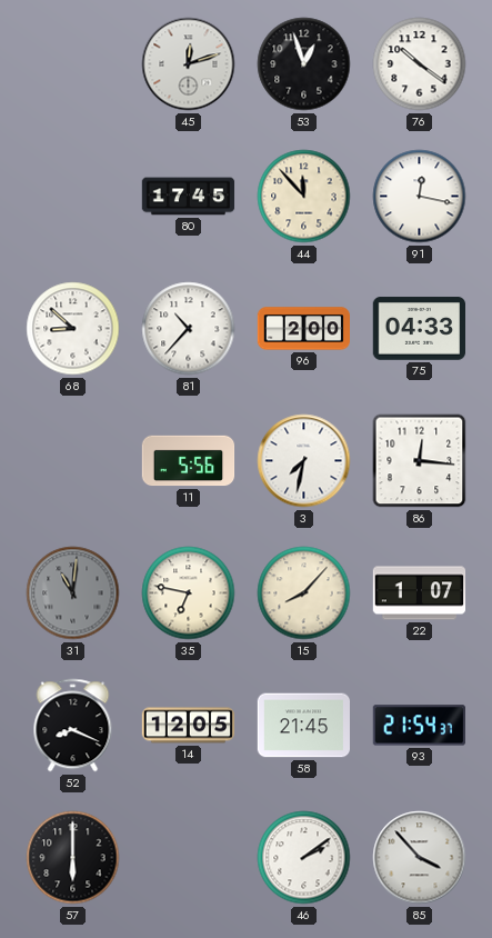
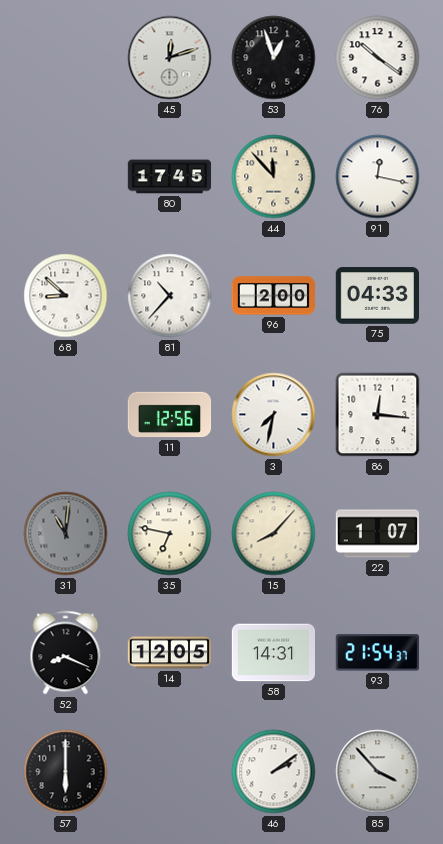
11: 5:56 -> 12:56 (170, 415)
58: 21:45 -> 14:31 (273, 653)
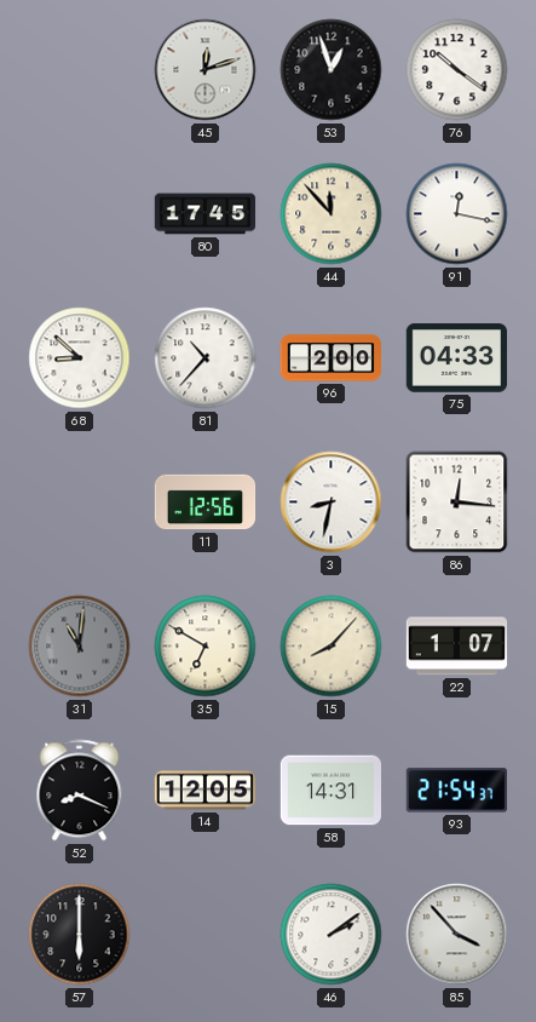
3: 7:32 -> 8:32 (332, 503)
35: 6:47 -> 6:50 (206, 647)
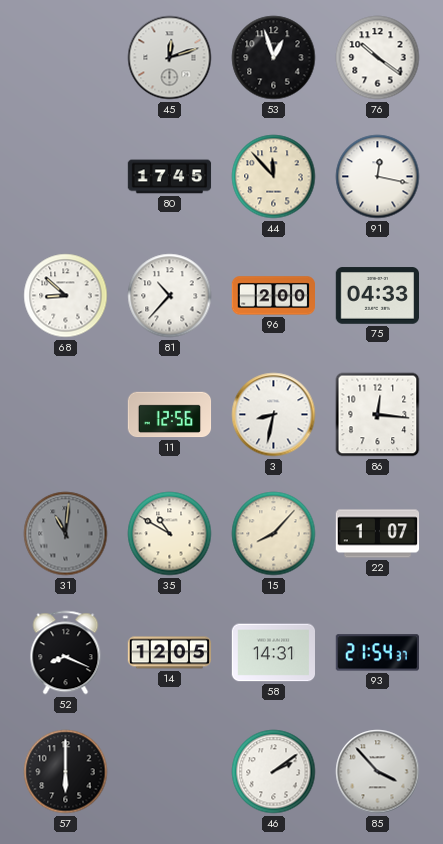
35: 6:50 -> 10:50 (170, 534)
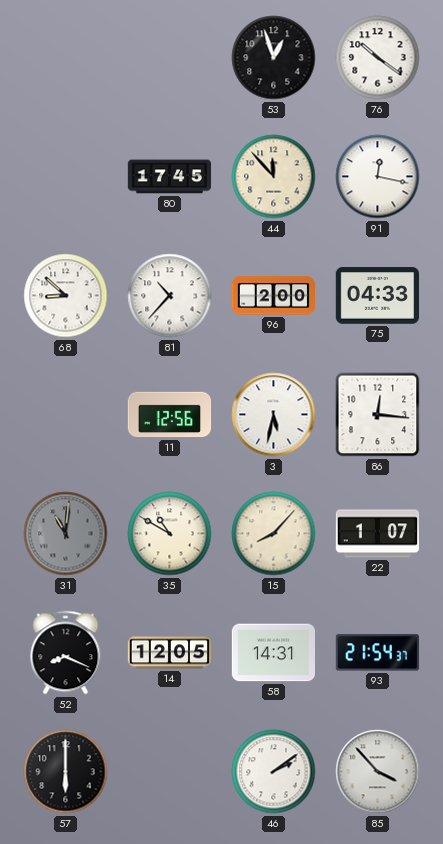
45: 12:12 -> none (170, 58)
3: 8:32 -> 5:32 (274, 415)
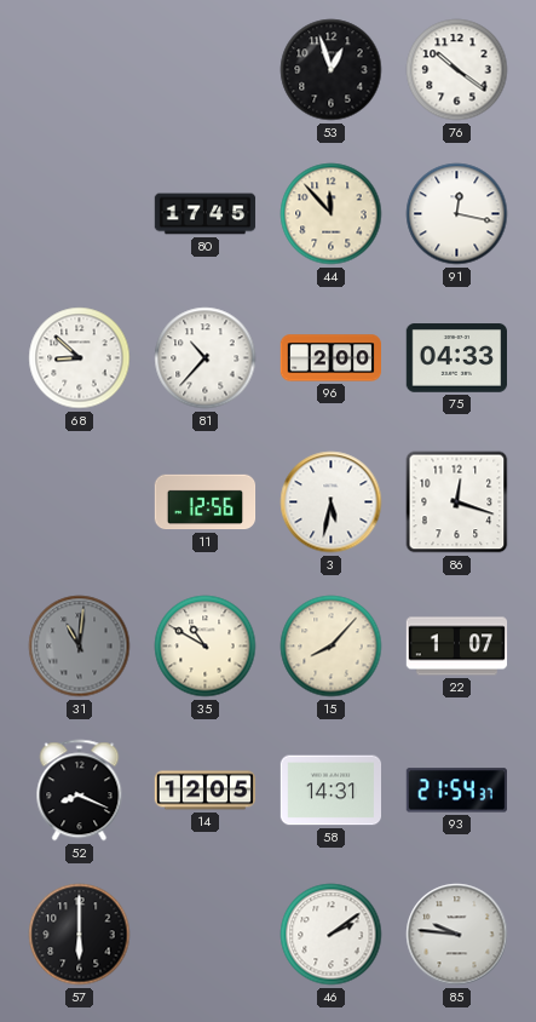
86: 12:16 -> 12:18 (457, 503)
85: 3:53 -> 9:46 (457, 935)
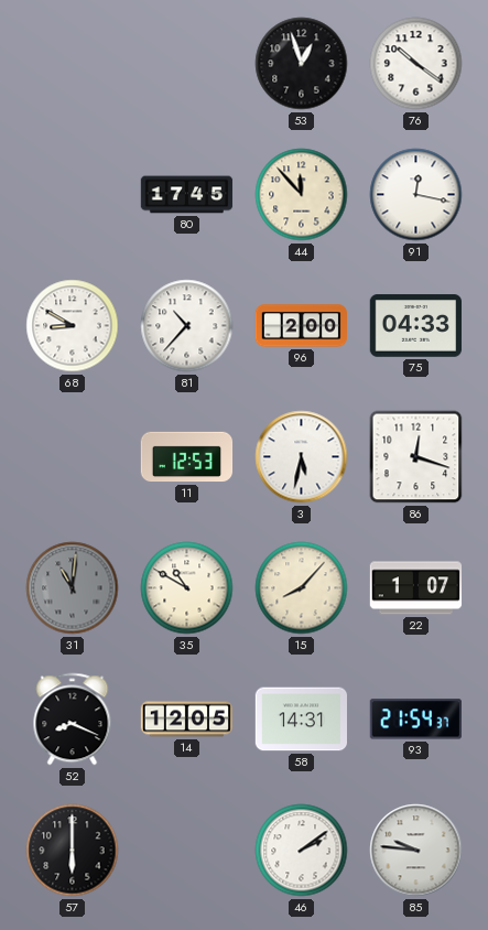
68: 8:52 -> 8:50 (73, 326)
11: 12:56 -> 12:53 (187, 457)
